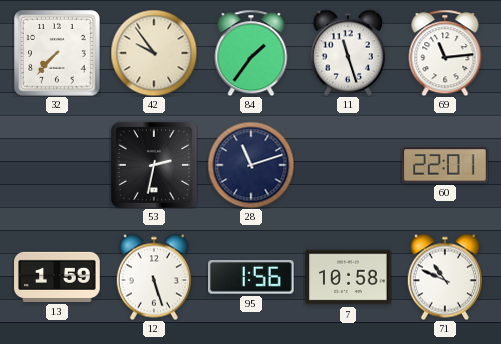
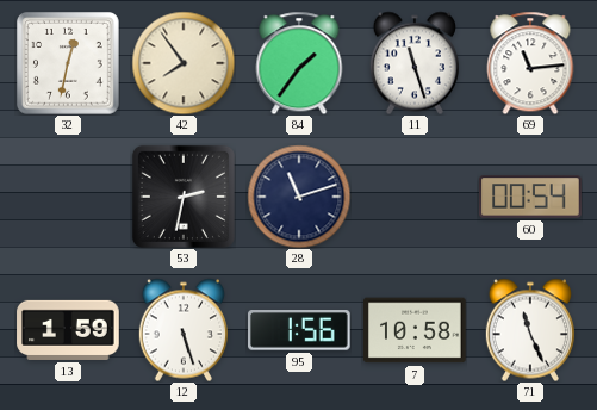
32: 7:37 -> 12:32 (69, 64)
42: 9:54 -> 7:54 (184, 63)
60: 22:01 -> 00:54 (530, 197)
71: 10:49 -> 11:26 (530, 330)
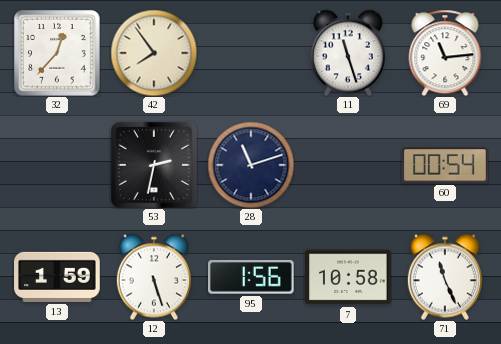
32: 12:32 -> 12:37 (58, 54)
84: 1:36 -> none (299, 63)
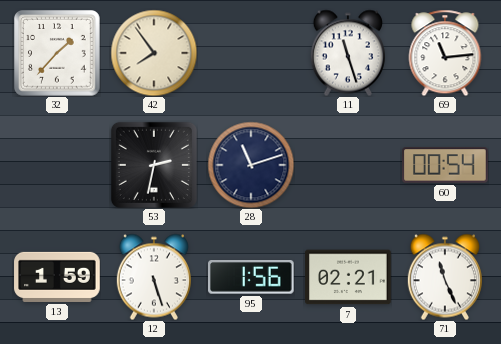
32: 12:37 -> 1:37 (58, 54)
7: 10:58 -> 02:21 (348, 277)
